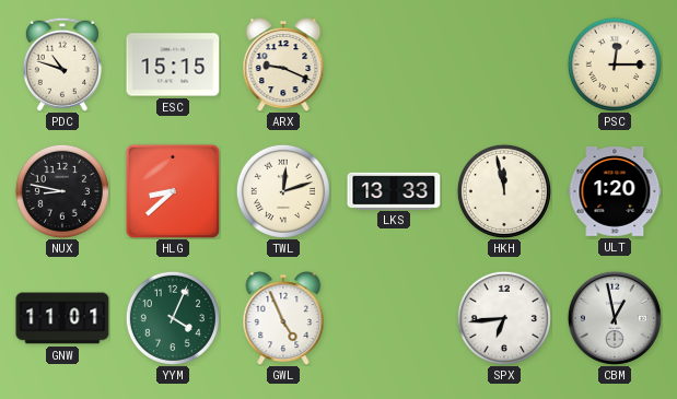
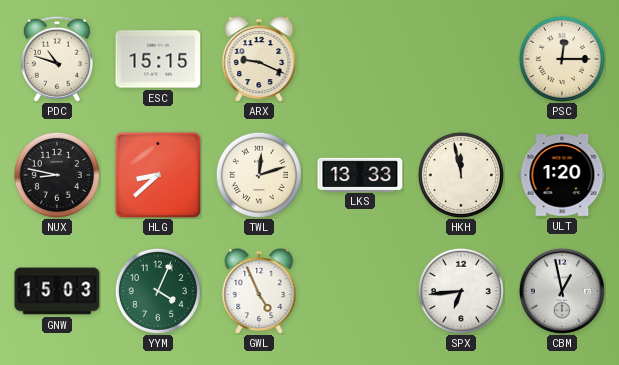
GNW: 11:01 -> 15:03 (57, 291)
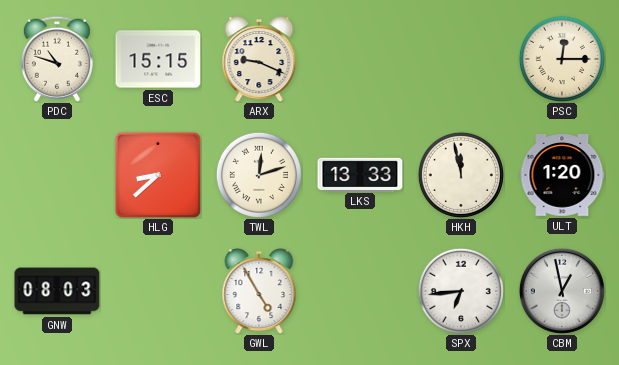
NUX: 8:47 -> none (57, 175)
GNW: 15:03 -> 08:03 (57, 291)
YYM: 4:04 -> none (158, 291)
GWL: 4:56 -> 4:55 (259, 292)
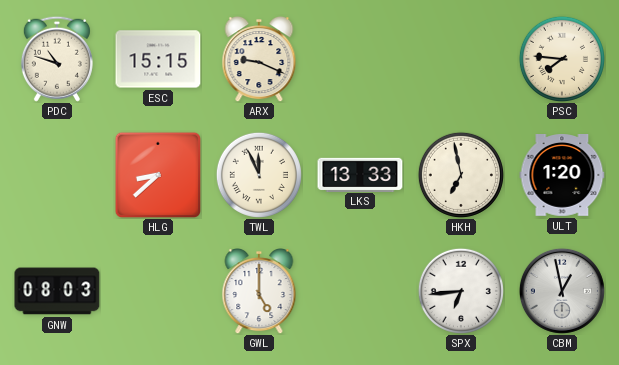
PSC: 12:15 -> 7:46 (562, 59)
TWL: 12:12 -> 11:56 (259, 175)
HKH: 11:58 -> 6:58 (461, 175)
GWL: 4:55 -> 5:00 (259, 292)
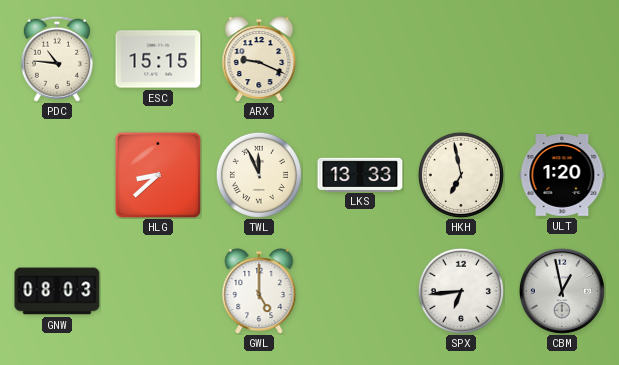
PDC: 10:48 -> 10:46 (57, 59)
PSC: 7:46 -> none (562, 59)
